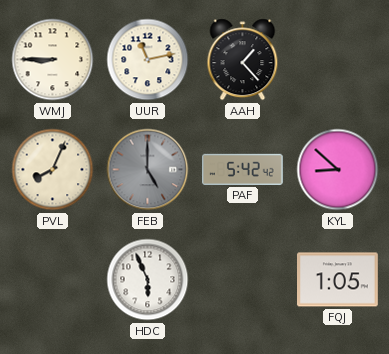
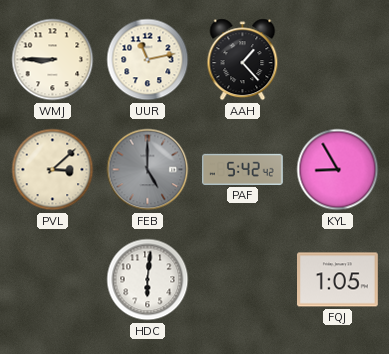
PVL: 8:04 -> 3:08 (53, 170)
KYL: 8:52 -> 8:55 (338, 170)
HDC: 5:56 -> 6:01 (148, 280)
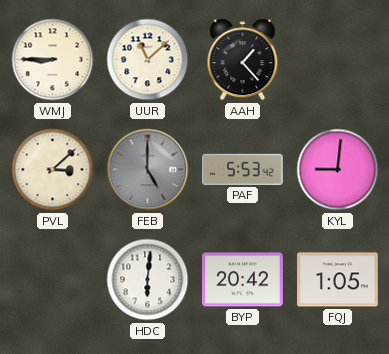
UUR: 11:13 -> 11:08 (148, 60)
PAF: 5:42 -> 5:53 (243, 169)
KYL: 8:55 -> 9:01 (338, 170)
BYP: none -> 20:42 (243, 280)
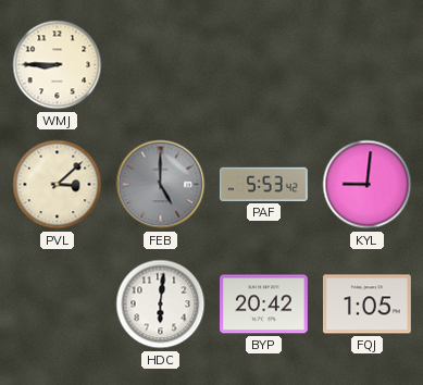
UUR: 11:08 -> none (148, 60)
AAH: 1:23 -> none (243, 60)
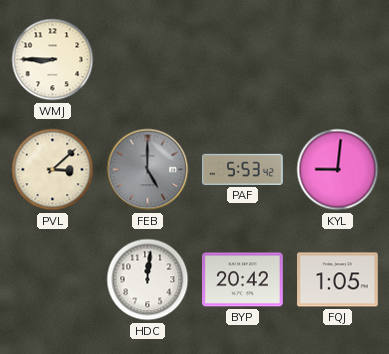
HDC: 6:01 -> 12:01 (148, 280)
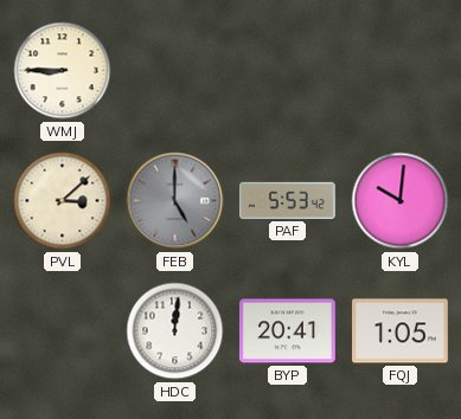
KYL: 9:01 -> 10:01 (401, 201)
BYP: 20:42 -> 20:41 (288, 331)
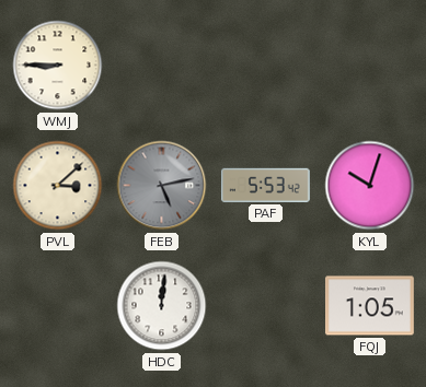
FEB: 5:00 -> 5:13 (162, 186)
KYL: 10:01 -> 10:03 (370, 186)
BYP: 20:41 -> none (288, 331)
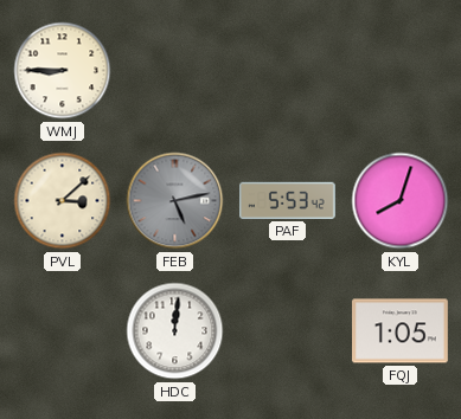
KYL: 10:03 -> 8:03 (401, 201)
